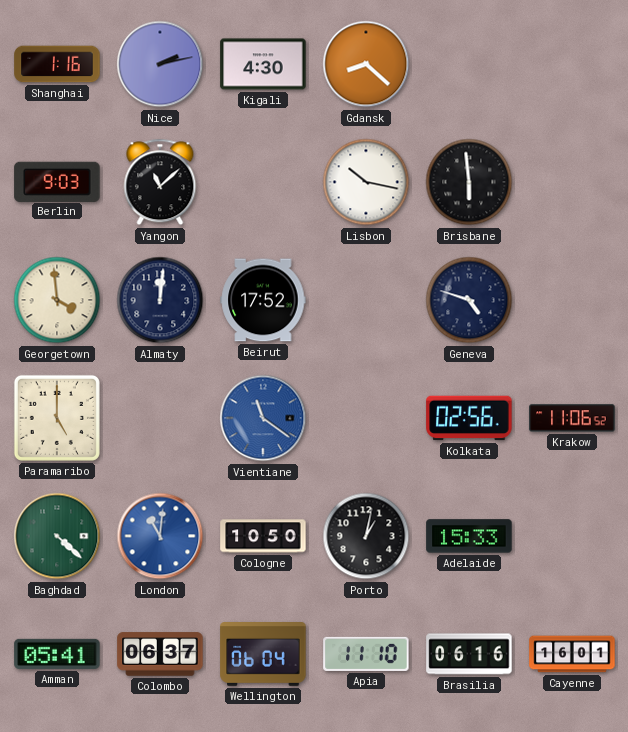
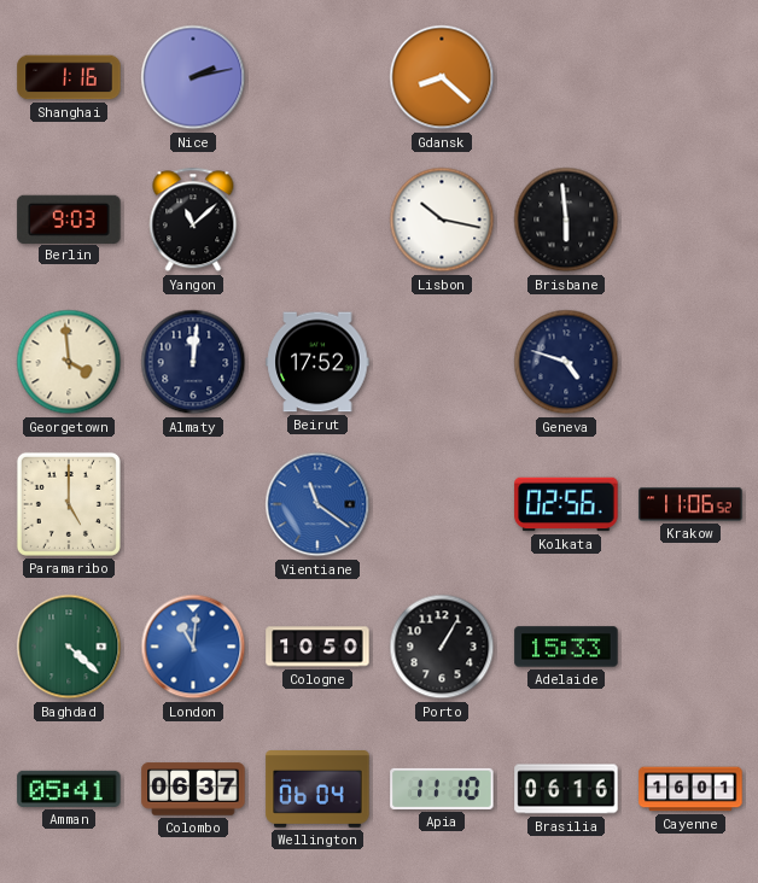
Kigali: 4:30 -> none (263, 64)
Porto: 1:02 -> 1:05 (442, 647)
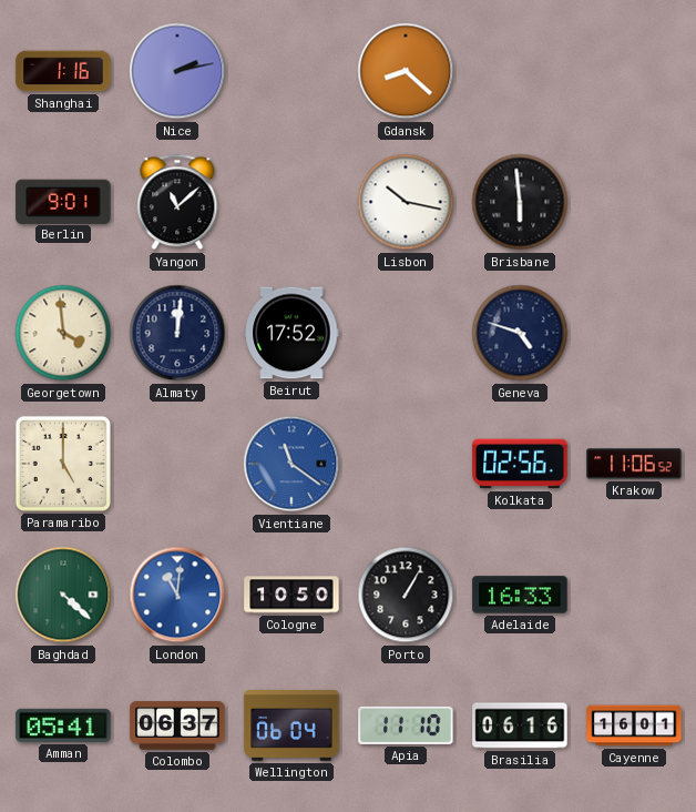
Berlin: 9:03 -> 9:01 (63, 201)
Adelaide: 15:33 -> 16:33 (520, 595)
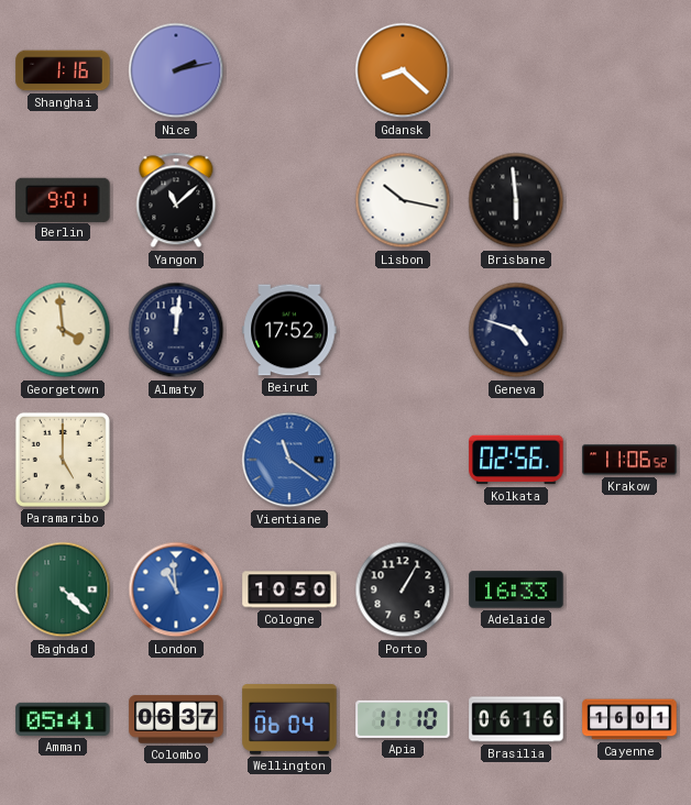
London: 11:01 -> 10:59 (176, 589)
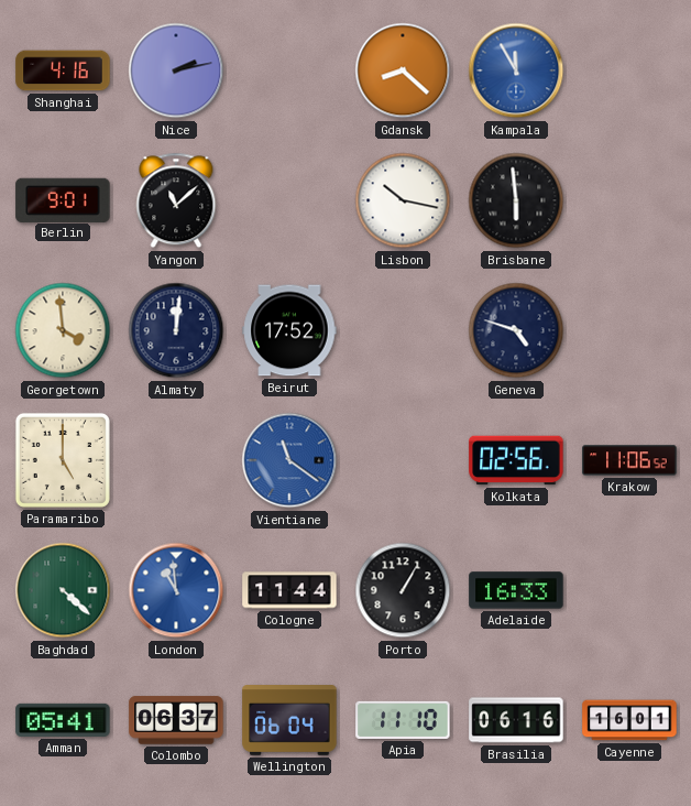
Shanghai: 1:16 -> 4:16 (63, 70)
Kampala: none -> 11:55 (516, 70)
Cologne: 10:50 -> 11:44 (289, 590)
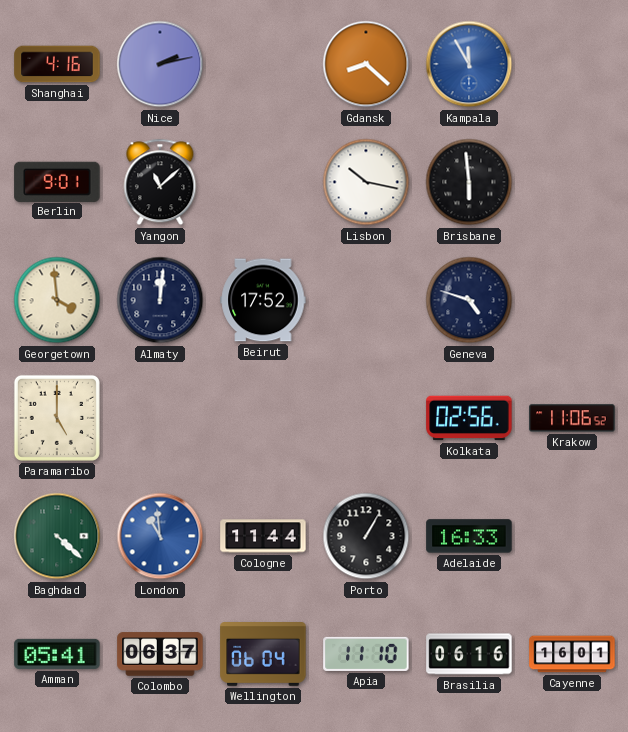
Vientiane: 11:21 -> none (289, 460)
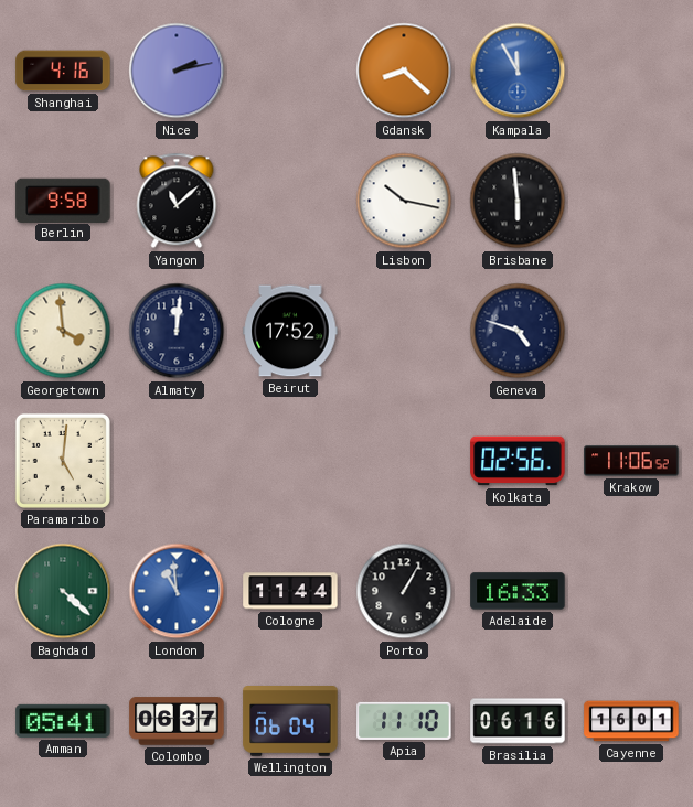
Berlin: 9:01 -> 9:58 (63, 200)
Paramaribo: 5:00 -> 5:01 (63, 461)
